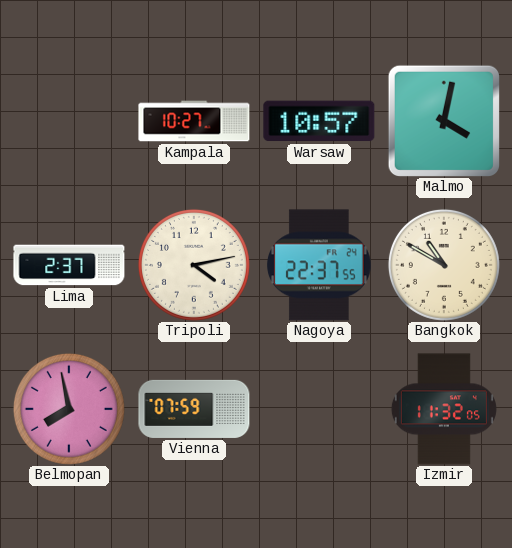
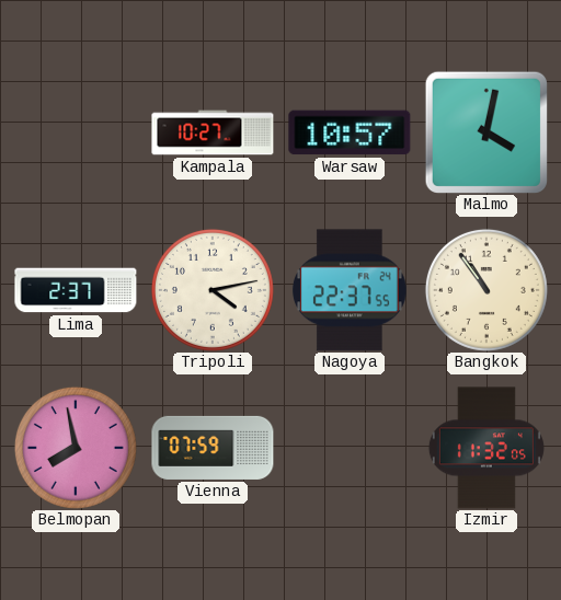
Bangkok: 10:50 -> 10:54 (486, 290)
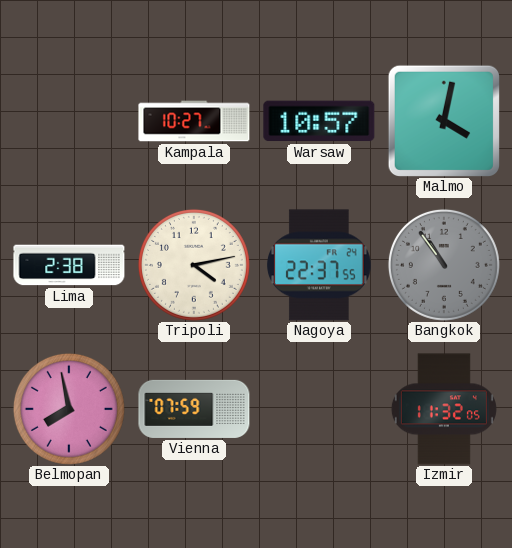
Lima: 2:37 -> 2:38 (69, 265)
Bangkok dial: cream -> grey (444, 265)
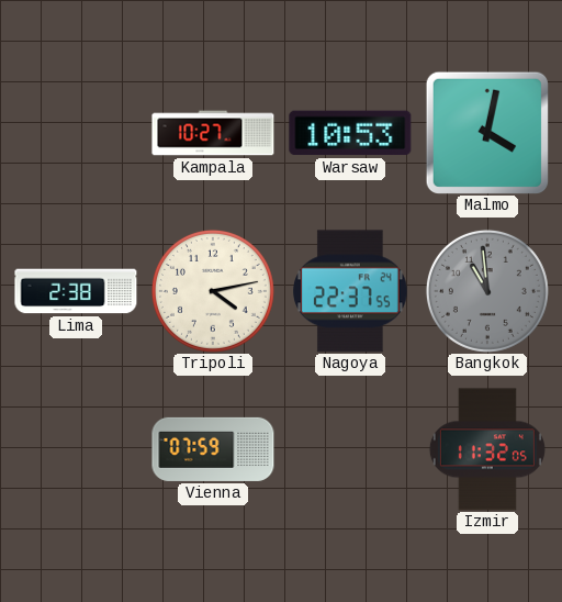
Warsaw: 10:57 -> 10:53 (350, 133)
Bangkok: 10:54 -> 10:59 (487, 291)
Belmopan: 7:58 -> none (69, 409)
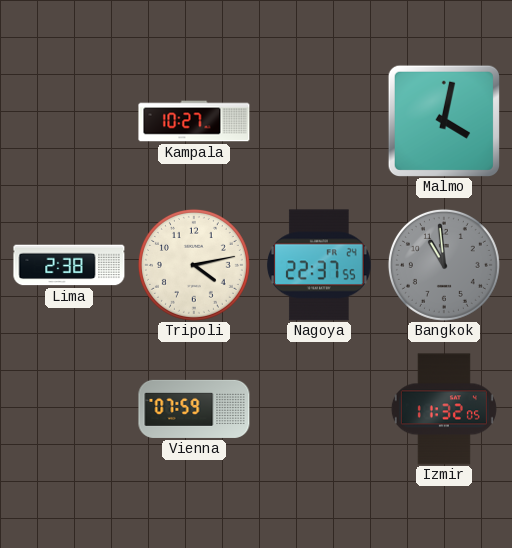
Warsaw: 10:53 -> none (350, 133)
